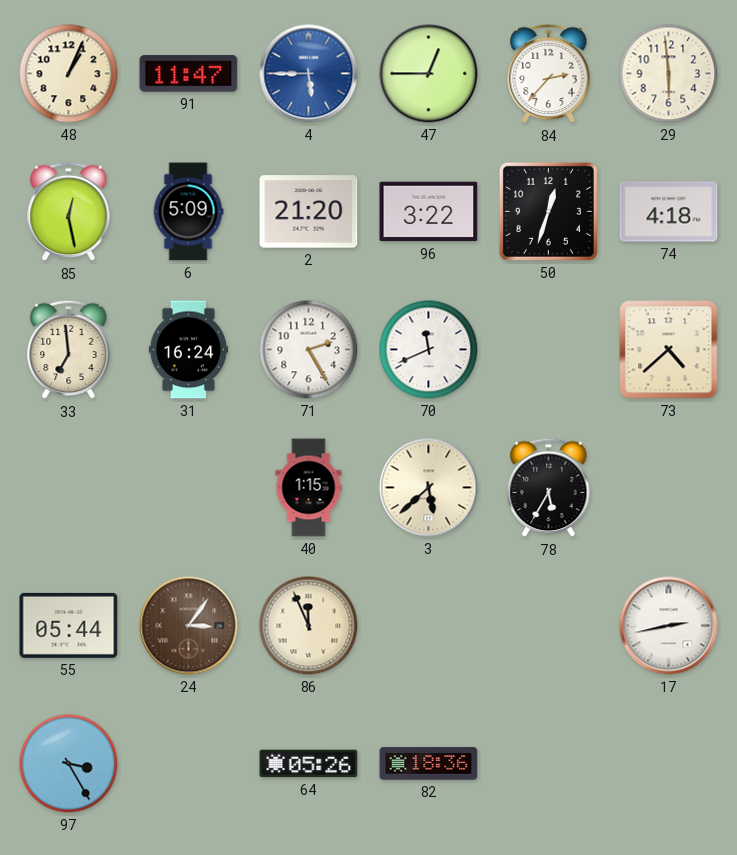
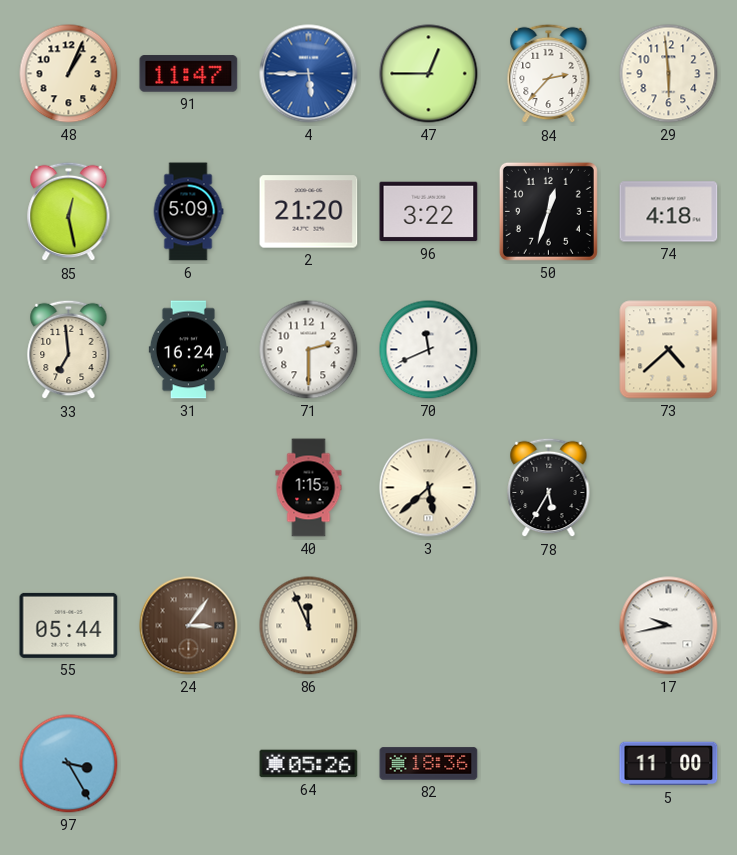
71: 2:25 -> 2:30 (309, 350)
17: 2:43 -> 9:43 (669, 626)
5: none -> 11:00 (669, 764)
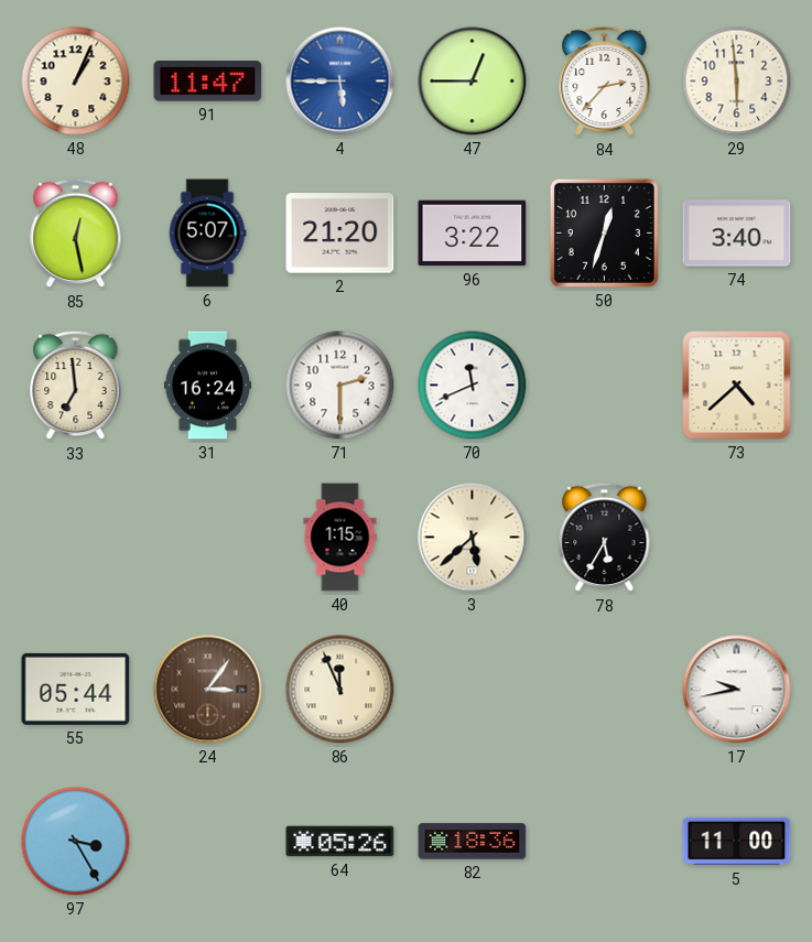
6: 5:09 -> 5:07 (207, 234)
74: 4:18 -> 3:40 (737, 234)
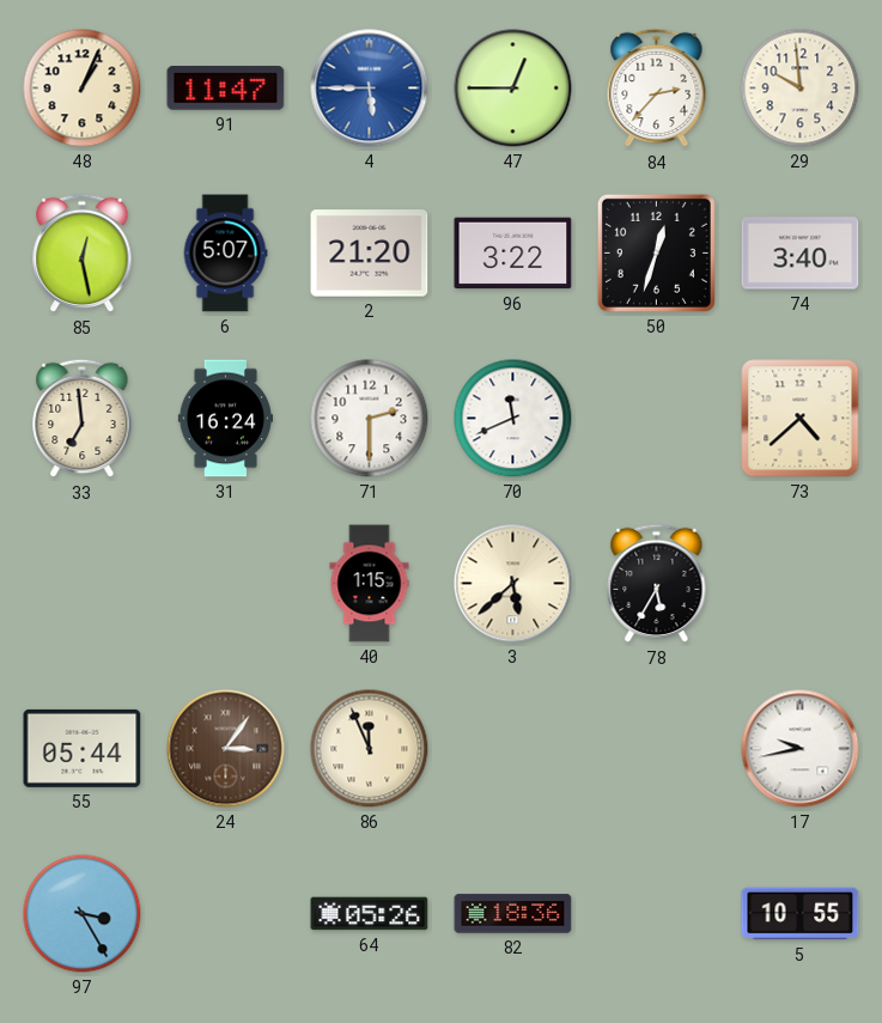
29: 5:59 -> 9:59 (801, 89)
5: 11:00 -> 10:55 (801, 914)
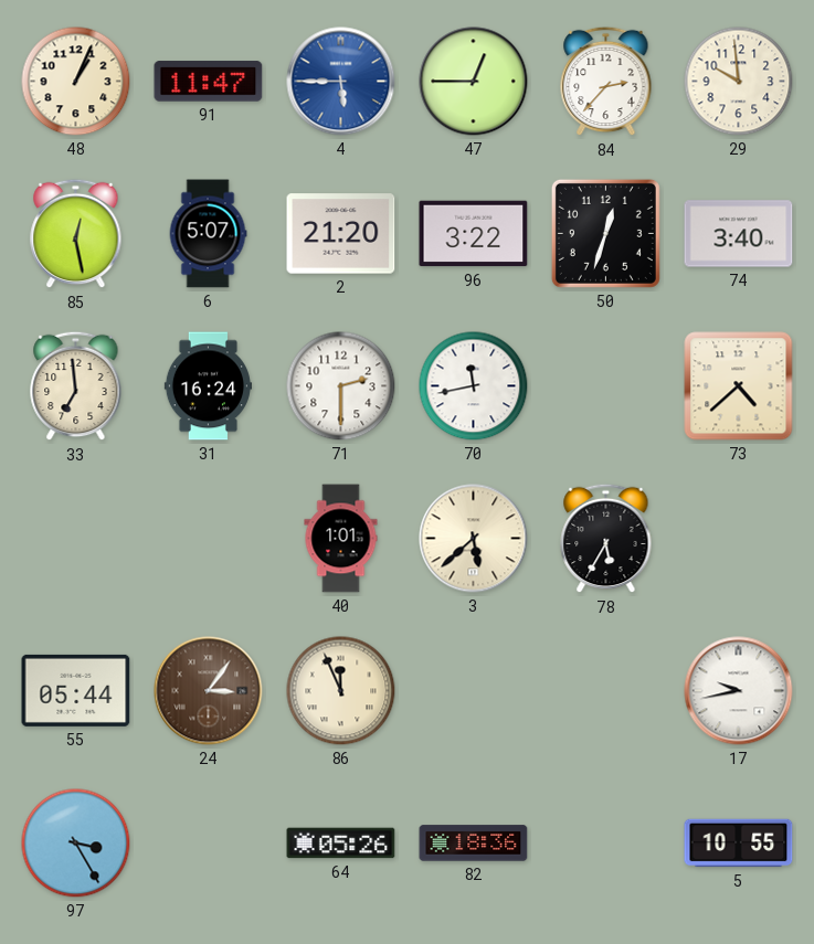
70: 11:41 -> 11:43 (474, 386)
40: 1:15 -> 1:01 (341, 539)
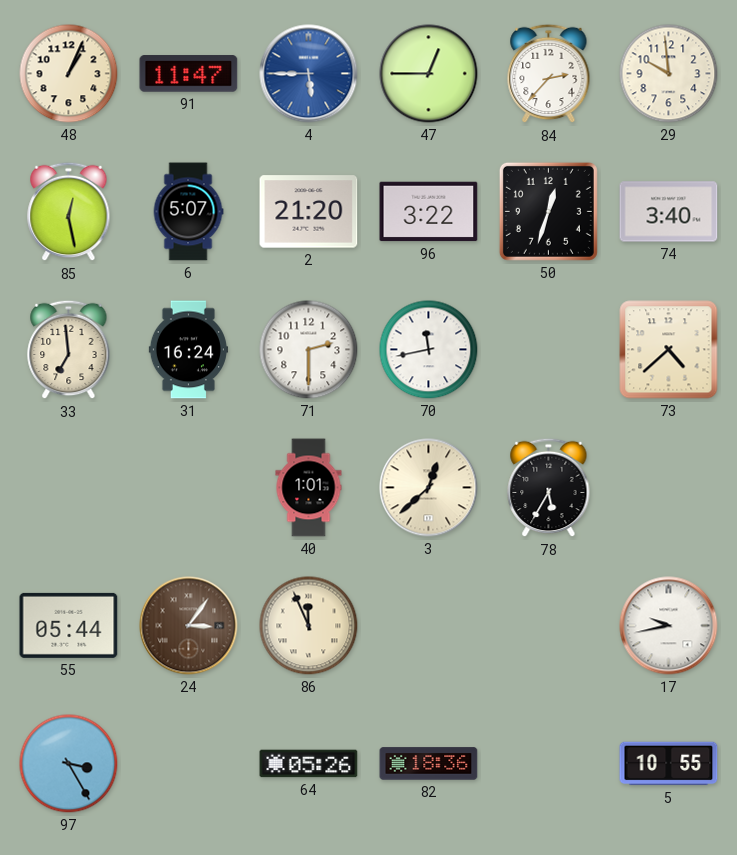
3: 5:38 -> 12:38 (429, 488)
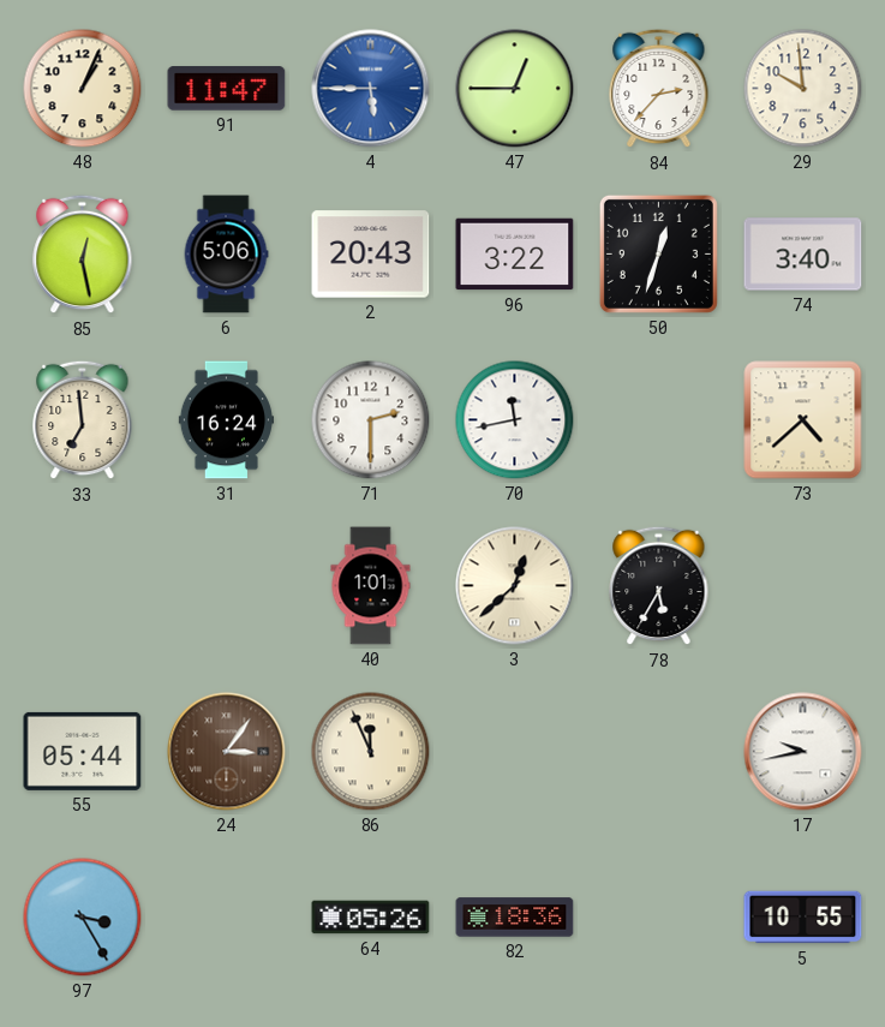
6: 5:07 -> 5:06 (226, 255)
2: 21:20 -> 20:43 (371, 255)
